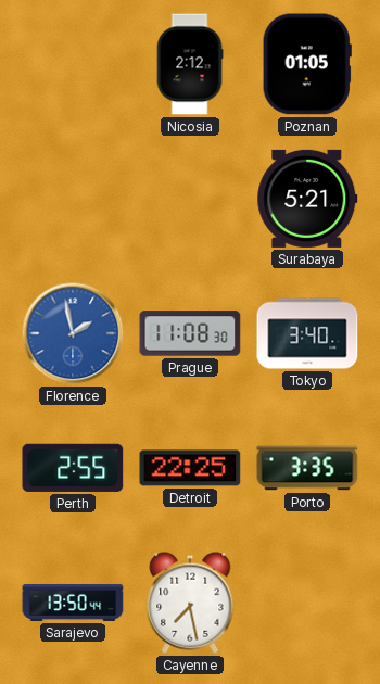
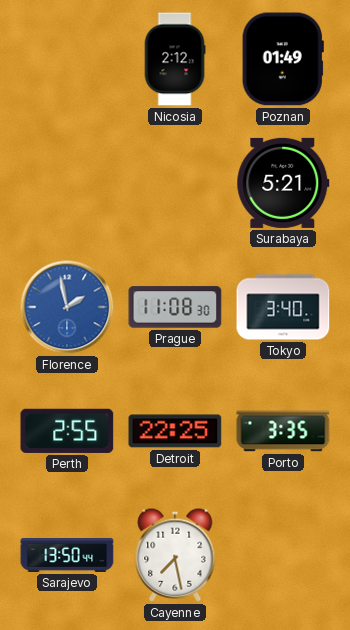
Poznan: 01:05 -> 01:49 (283, 59)
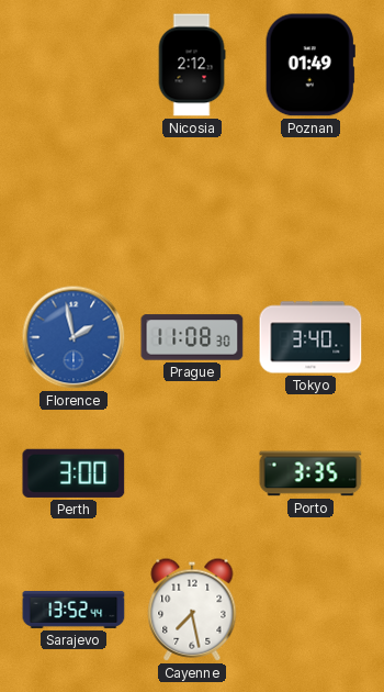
Surabaya: 5:21 -> none (283, 183)
Perth: 2:55 -> 3:00 (74, 473)
Detroit: 22:25 -> none (175, 431)
Sarajevo: 13:50 -> 13:52 (74, 610)
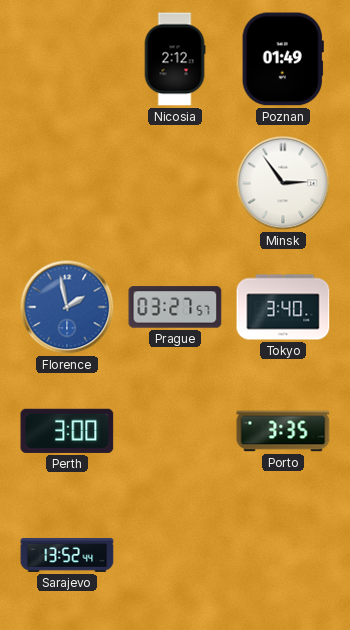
Minsk: none -> 2:54 (283, 183)
Prague: 11:08 -> 03:27 (175, 307)
Cayenne: 7:28 -> none (192, 610)
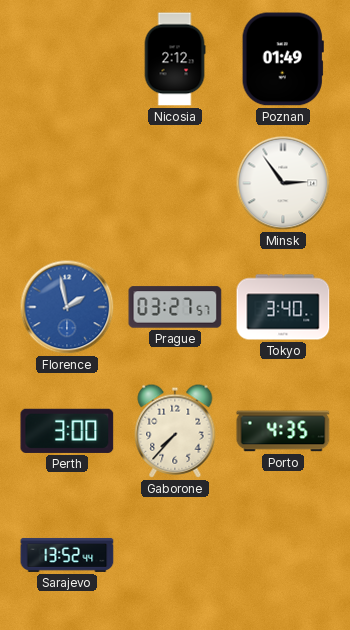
Gaborone: none -> 7:37 (175, 431)
Porto: 3:35 -> 4:35 (283, 431)
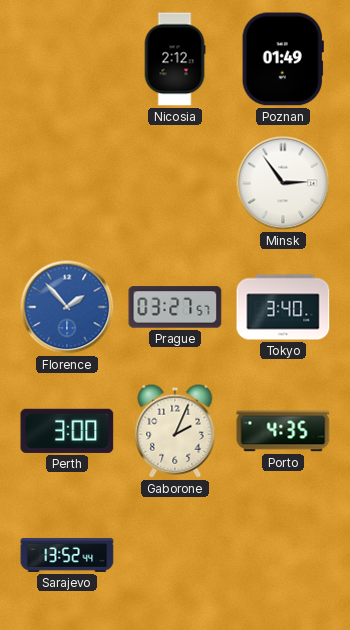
Florence: 1:58 -> 1:53 (67, 307)
Gaborone: 7:37 -> 2:04 (175, 431)
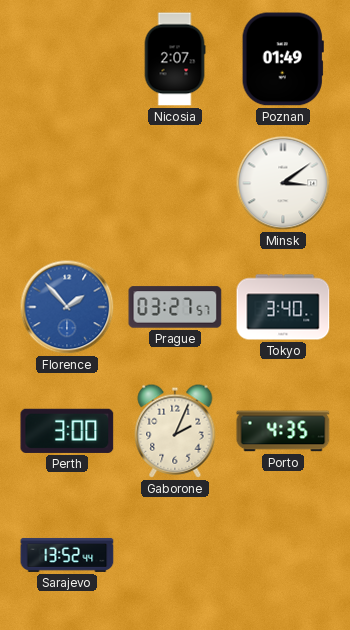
Nicosia: 2:12 -> 2:07 (175, 59)
Minsk: 2:54 -> 3:09 (283, 183)
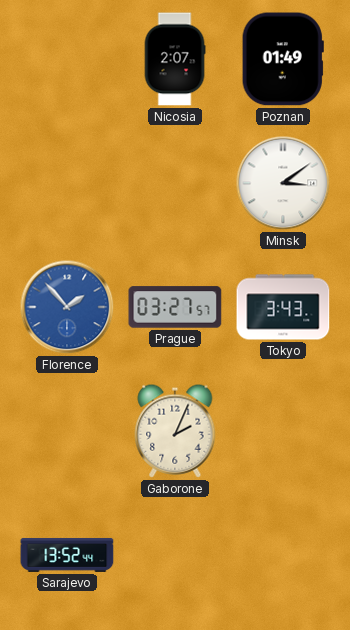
Tokyo: 3:40 -> 3:43 (283, 307)
Perth: 3:00 -> none (67, 431)
Porto: 4:35 -> none (283, 431)
